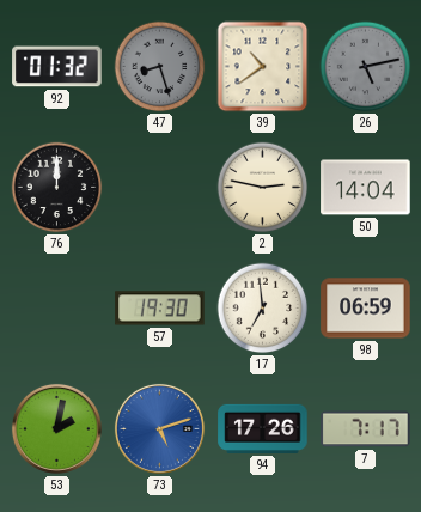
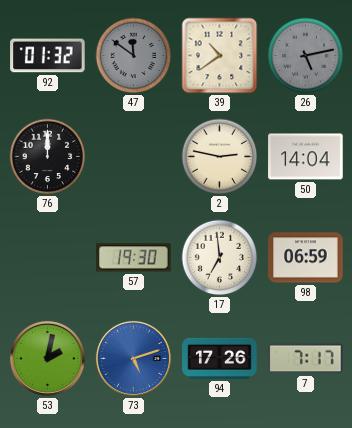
47: 8:27 -> 11:51 (134, 56)
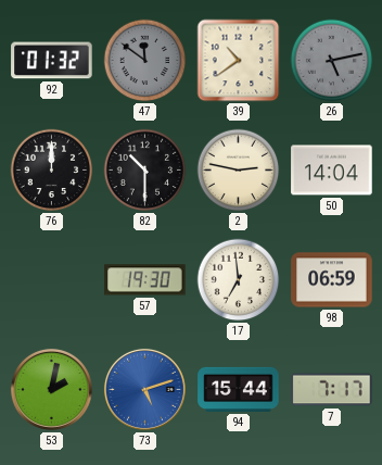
82: none -> 10:30 (145, 171)
94: 17:26 -> 15:44 (239, 389)
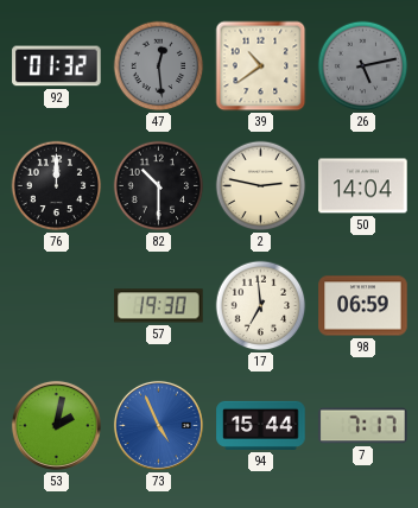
47: 11:51 -> 12:29 (159, 66)
73: 5:12 -> 4:56 (158, 425)
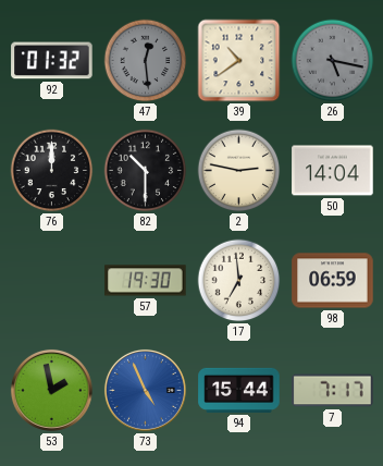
26: 5:13 -> 5:17 (333, 61)
53: 2:02 -> 1:58 (51, 390)
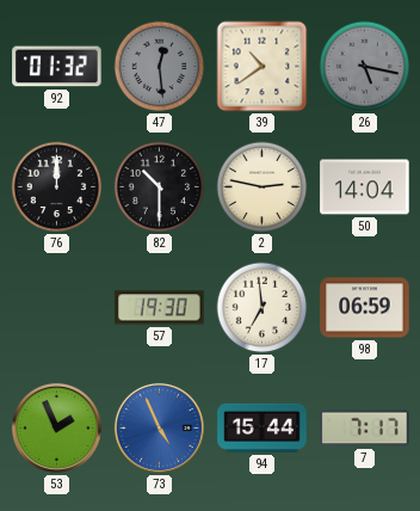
53: 1:58 -> 1:56 (56, 427)
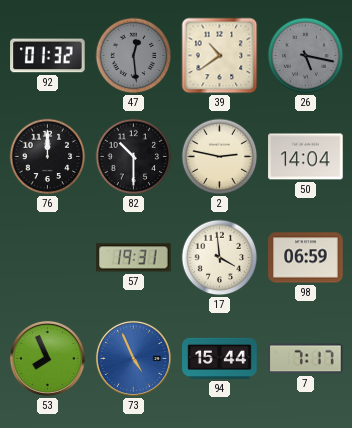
57: 19:30 -> 19:31 (134, 258)
17: 6:59 -> 3:59 (220, 258)
53: 1:56 -> 7:56 (47, 358)
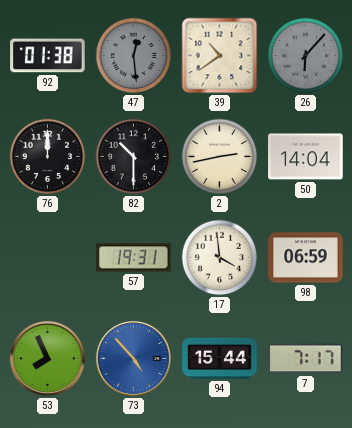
92: 01:32 -> 01:38 (48, 56)
26: 5:17 -> 6:07 (306, 56)
2: 2:47 -> 2:43 (220, 157)
73: 4:56 -> 4:53 (133, 358)
